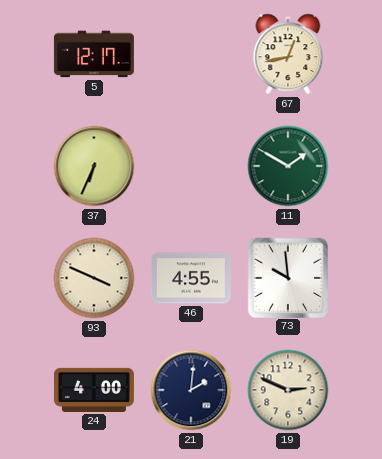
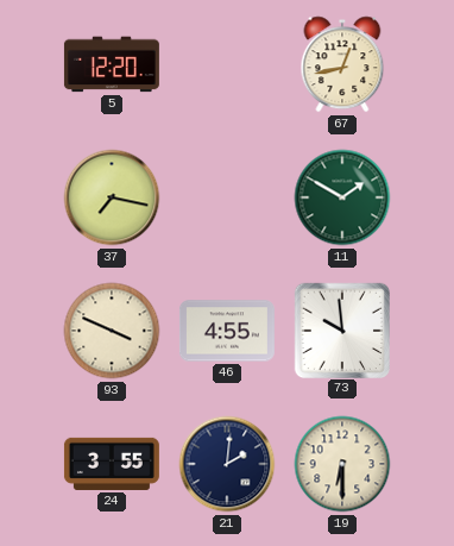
5: 12:17 -> 12:20 (112, 64)
37: 6:34 -> 7:17 (112, 197)
24: 4:00 -> 3:55 (112, 464)
19: 2:49 -> 6:30 (342, 464)
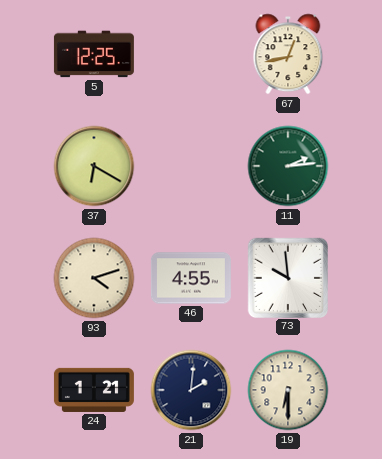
5: 12:20 -> 12:25 (94, 54)
37: 7:17 -> 6:20 (94, 166)
11: 1:50 -> 2:14 (288, 166)
93: 3:49 -> 4:12 (94, 278)
24: 3:55 -> 1:21 (94, 390)
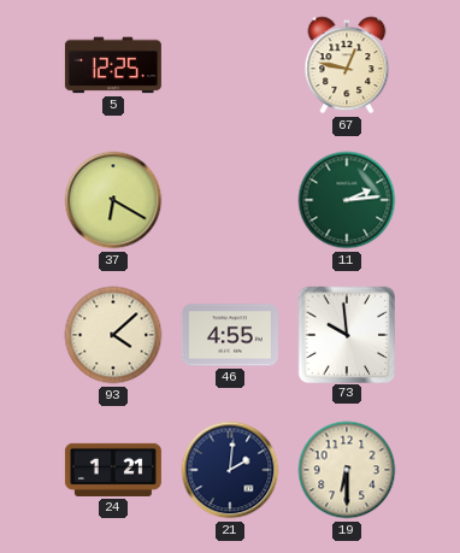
67: 12:43 -> 12:47 (347, 65)
93: 4:12 -> 4:08 (113, 335)
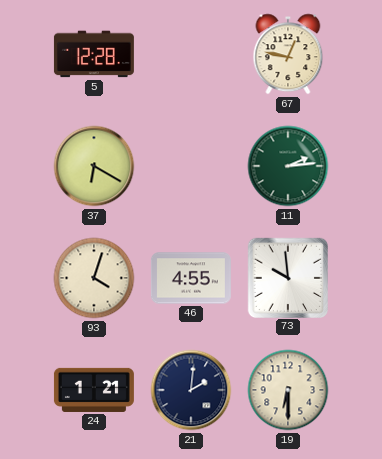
5: 12:25 -> 12:28 (94, 54)
93: 4:08 -> 4:03 (94, 278)
